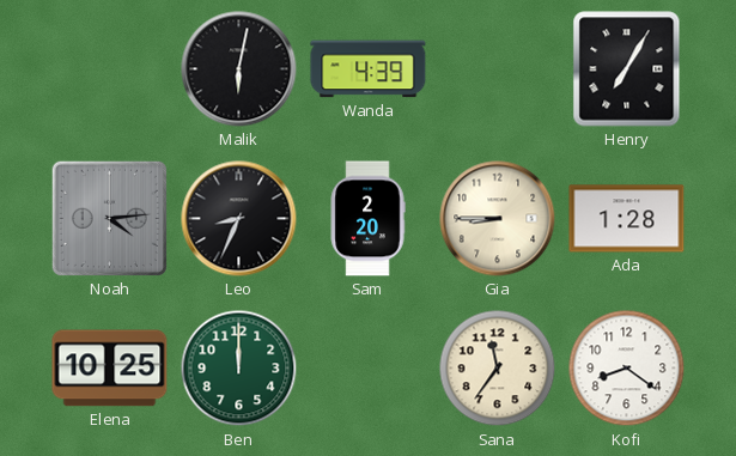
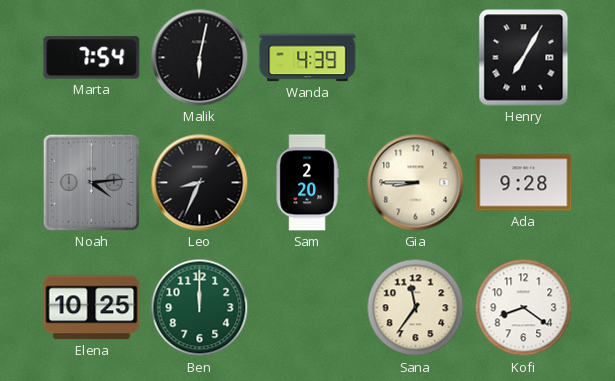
Marta: none -> 7:54 (92, 58)
Ada: 1:28 -> 9:28 (524, 183)
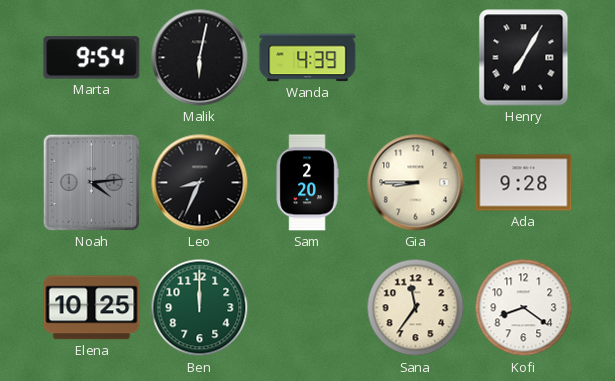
Marta: 7:54 -> 9:54 (92, 58)
